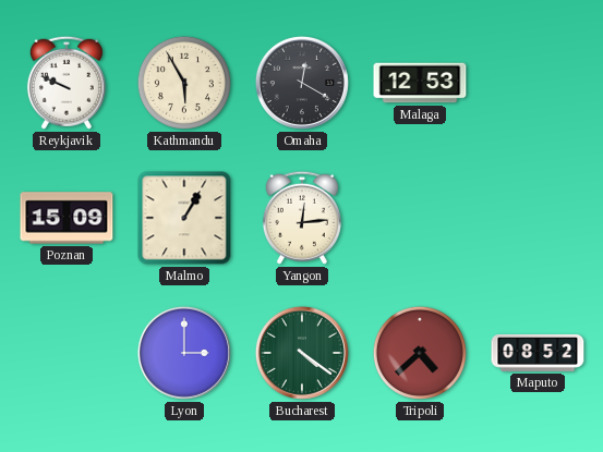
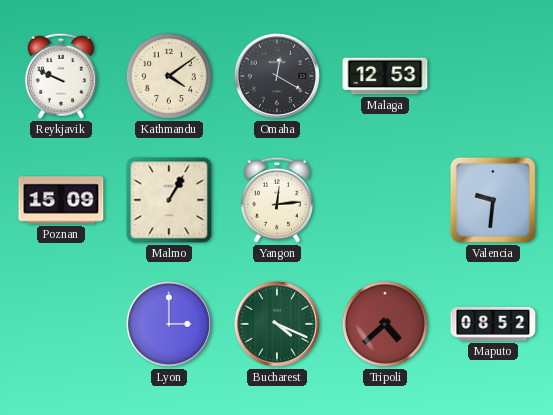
Kathmandu: 5:55 -> 4:09 (169, 76)
Valencia: none -> 9:31 (493, 200)
Bucharest: 4:21 -> 4:19 (277, 324)
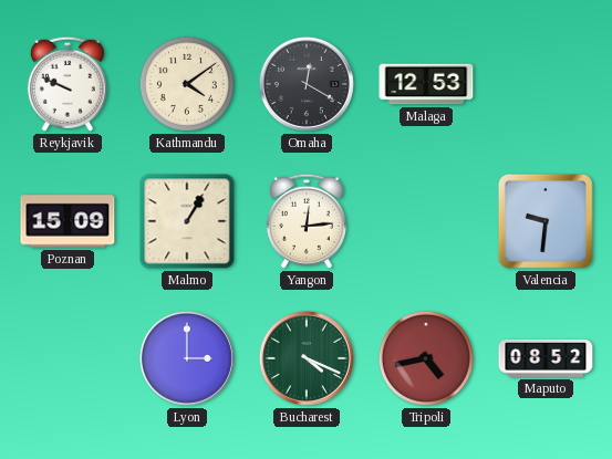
Tripoli: 4:38 -> 4:43 (426, 358)
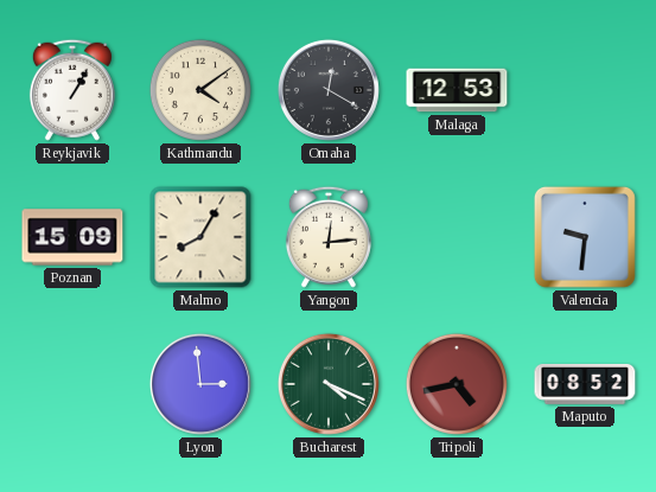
Reykjavik: 9:49 -> 1:05 (72, 90)
Malmo: 1:05 -> 8:05 (200, 237)
Lyon: 3:00 -> 2:59 (200, 384)
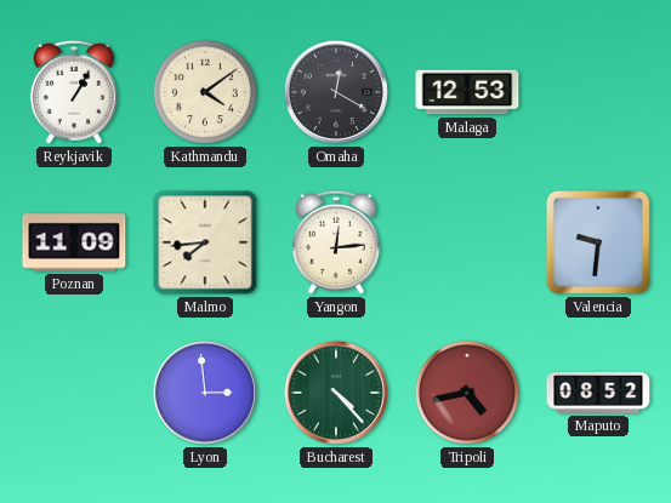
Poznan: 15:09 -> 11:09 (74, 242)
Malmo: 8:05 -> 7:44 (205, 242)
Bucharest: 4:19 -> 4:23 (336, 393)
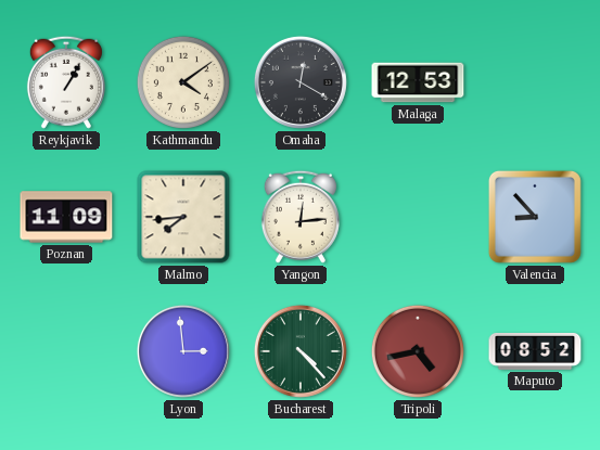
Valencia: 9:31 -> 8:53 (535, 217)
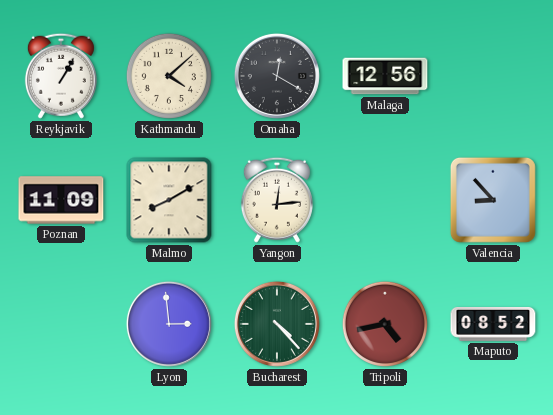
Kathmandu: 4:09 -> 4:08 (169, 76)
Malaga: 12:53 -> 12:56 (385, 76)
Malmo: 7:44 -> 8:10 (169, 200)
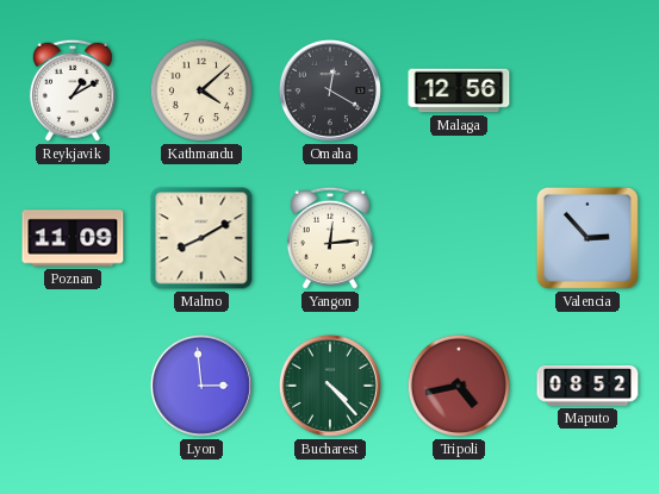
Reykjavik: 1:05 -> 1:10 (73, 90)
Valencia: 8:53 -> 2:53 (587, 238)
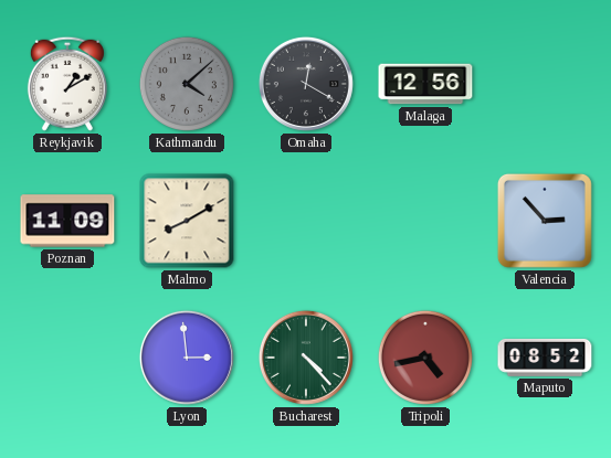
Kathmandu dial: cream -> grey (187, 84)
Yangon: 12:14 -> none (330, 238)
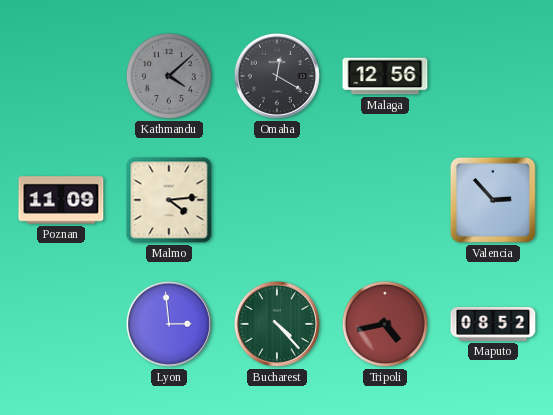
Reykjavik: 1:10 -> none (67, 84)
Malmo: 8:10 -> 4:14 (169, 200)
